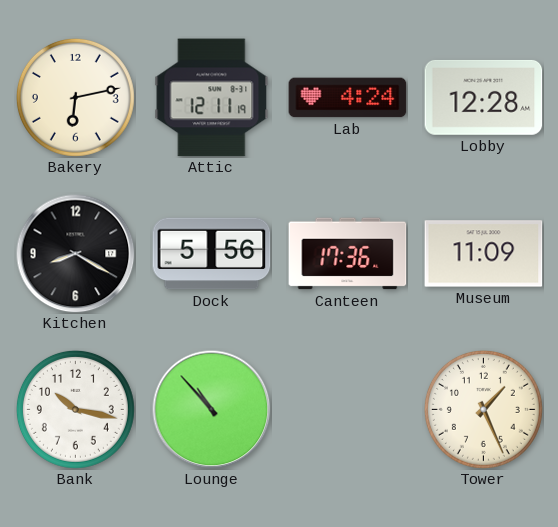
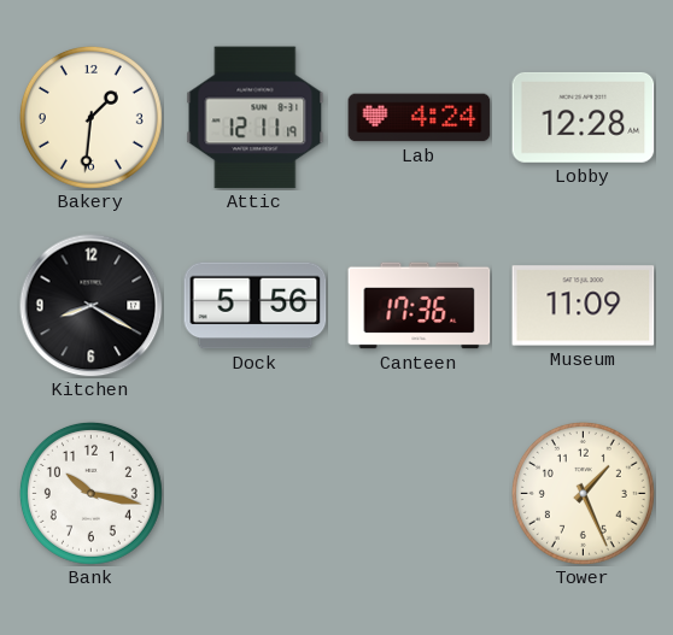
Bakery: 6:13 -> 1:31 (90, 117)
Lounge: 10:53 -> none (212, 410)
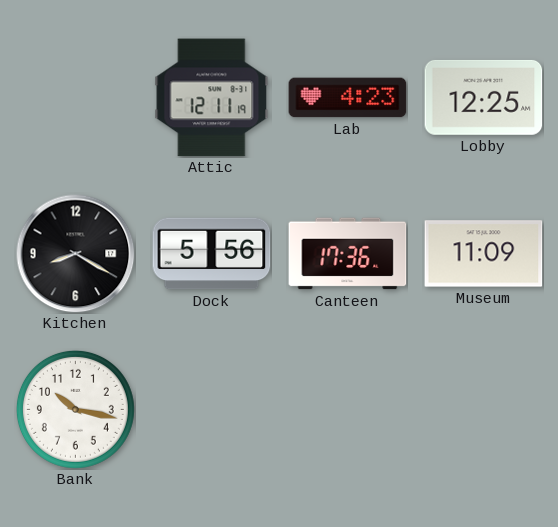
Bakery: 1:31 -> none (90, 117)
Lab: 4:24 -> 4:23 (348, 98)
Lobby: 12:28 -> 12:25 (484, 97)
Tower: 1:26 -> none (583, 493)
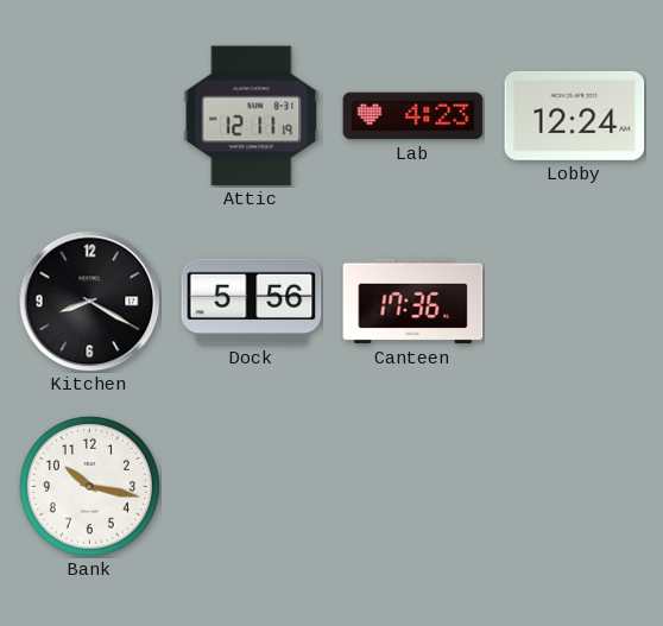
Lobby: 12:25 -> 12:24 (575, 115)
Museum: 11:09 -> none (484, 254)
